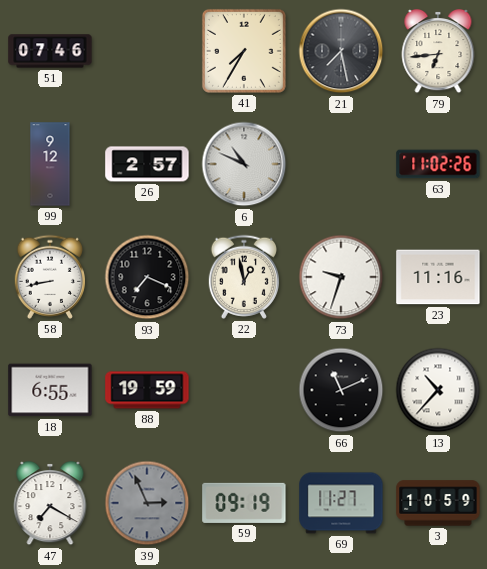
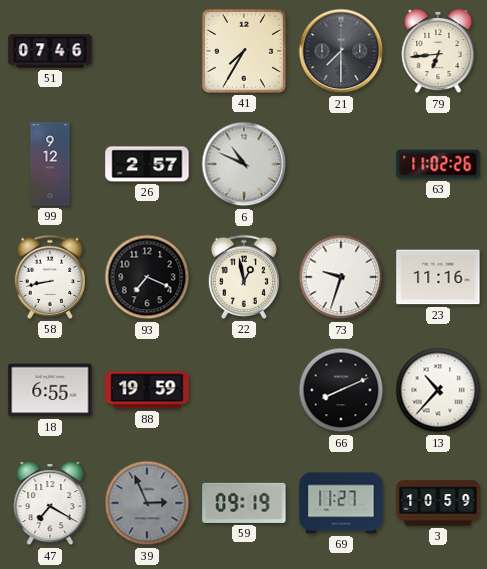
21: 7:28 -> 7:30 (341, 51)
66: 11:11 -> 8:11 (341, 390)
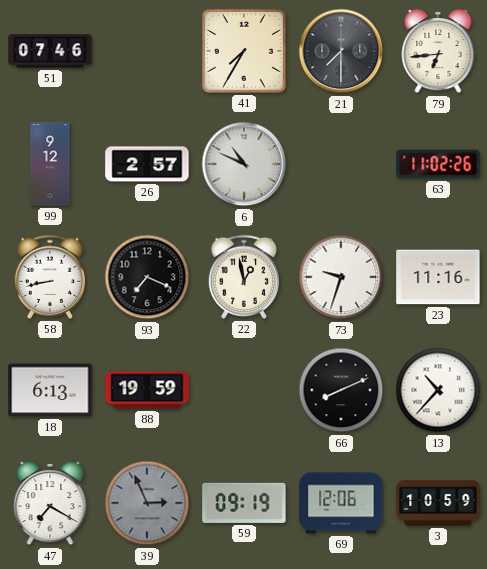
18: 6:55 -> 6:13 (50, 390)
69: 11:27 -> 12:06 (341, 503)
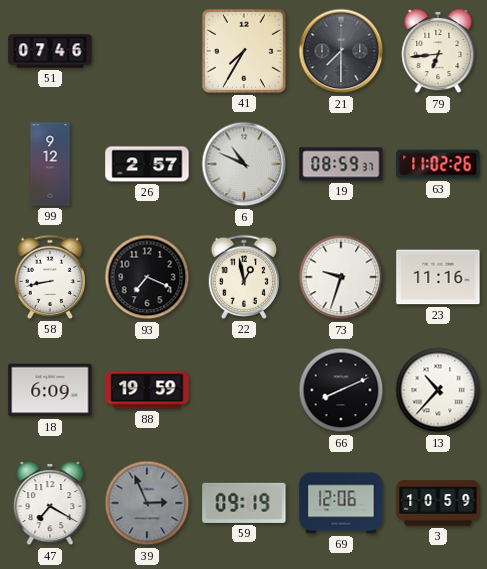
19: none -> 08:59 (341, 164)
18: 6:13 -> 6:09 (50, 390)
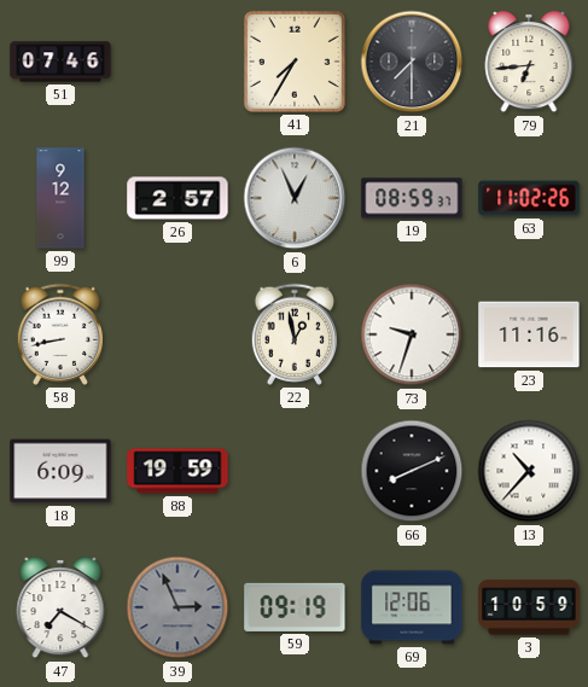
6: 10:49 -> 12:56 (295, 198)
93: 7:19 -> none (147, 277)
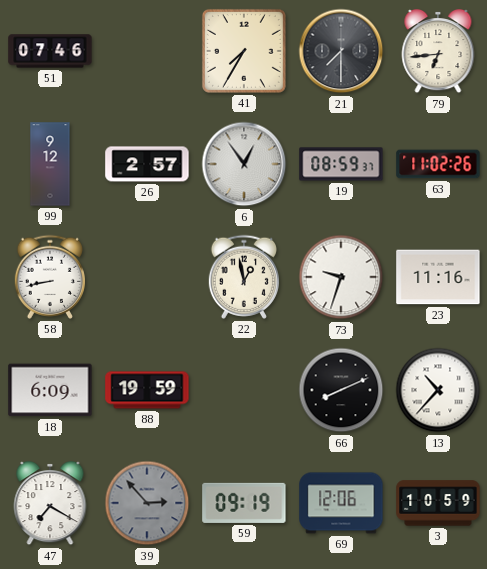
6: 12:56 -> 12:54 (244, 164)
39: 2:56 -> 2:53 (147, 503)
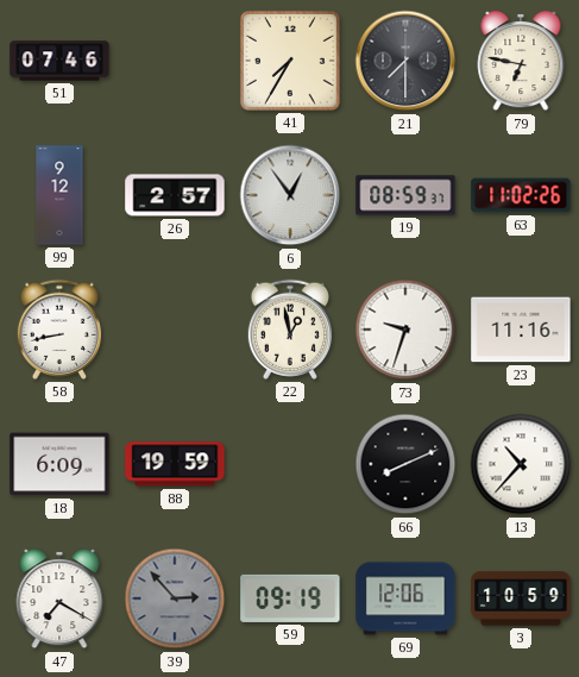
79: 6:44 -> 6:47 (521, 61)
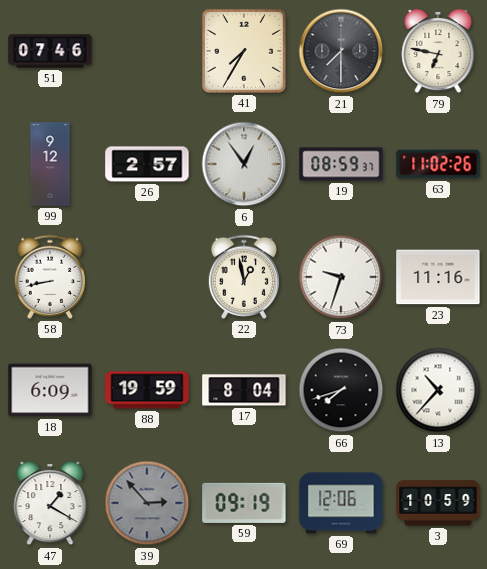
17: none -> 8:04 (244, 390)
66: 8:11 -> 7:42 (341, 390)
47: 7:20 -> 1:20 (50, 503)
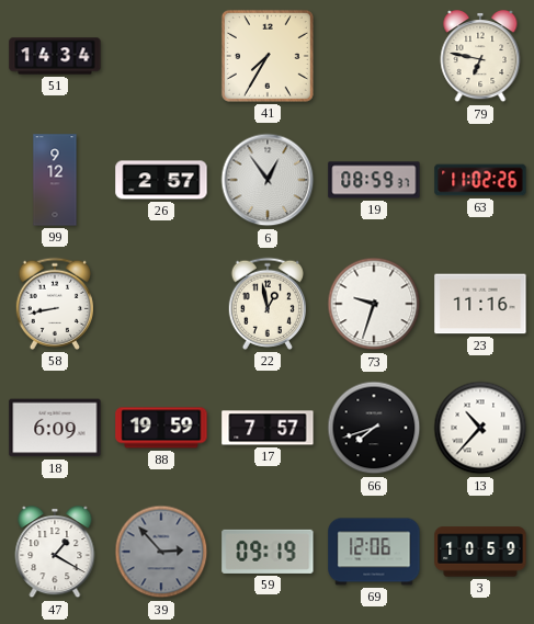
51: 07:46 -> 14:34 (55, 56)
21: 7:30 -> none (341, 51)
17: 8:04 -> 7:57 (268, 428)
